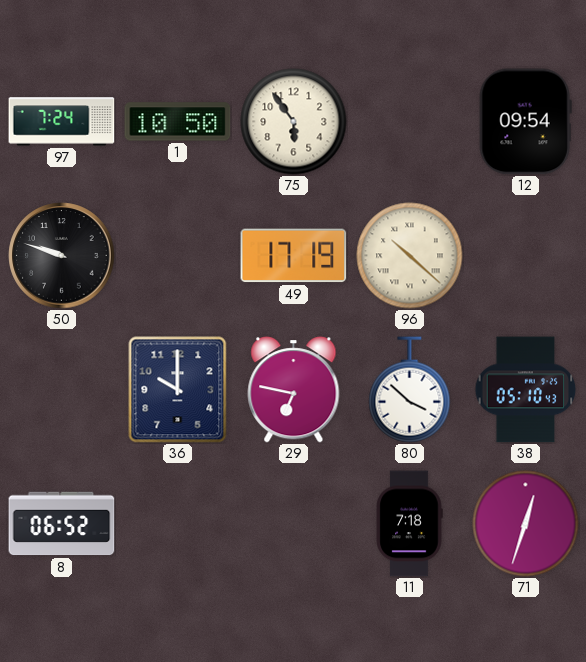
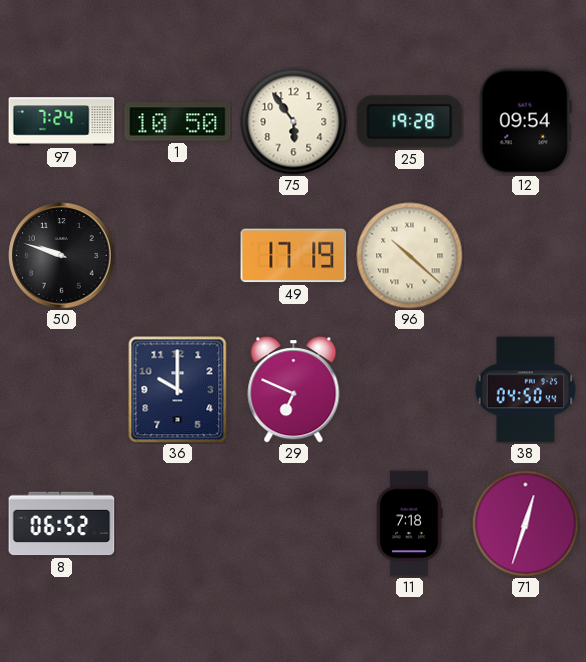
25: none -> 19:28 (410, 122)
29: 6:47 -> 6:49 (294, 390)
80: 3:52 -> none (410, 390)
38: 05:10 -> 04:50 (526, 390)
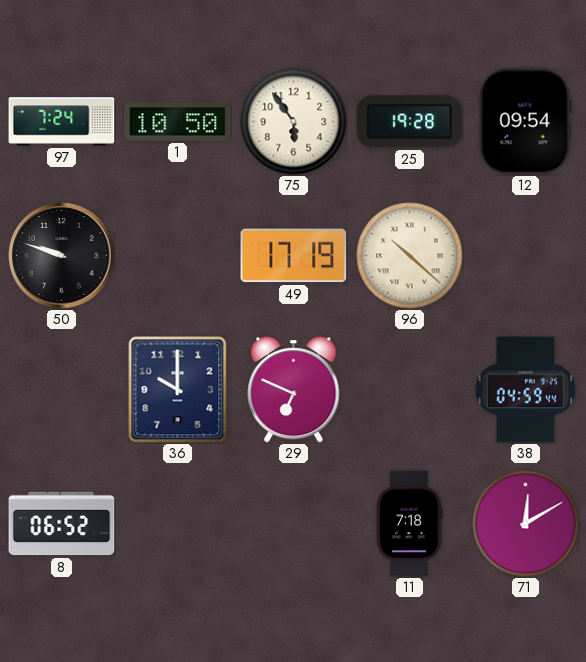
38: 04:50 -> 04:59 (526, 390)
71: 12:33 -> 12:10 (526, 524)
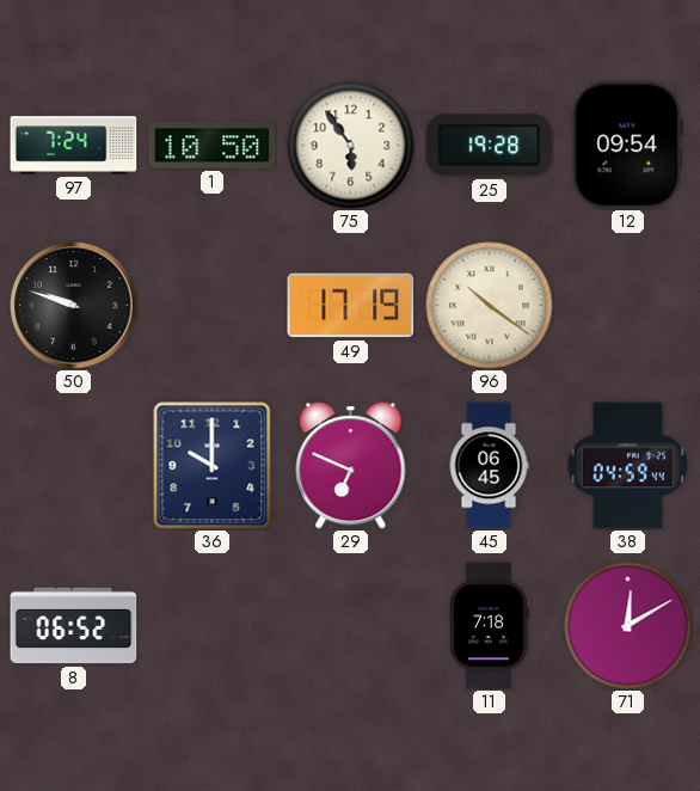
96: 10:22 -> 10:21 (490, 306)
45: none -> 06:45 (489, 466)
